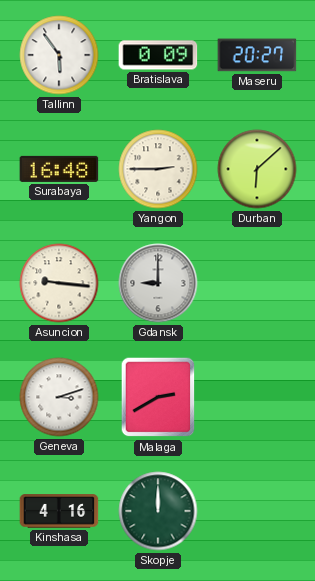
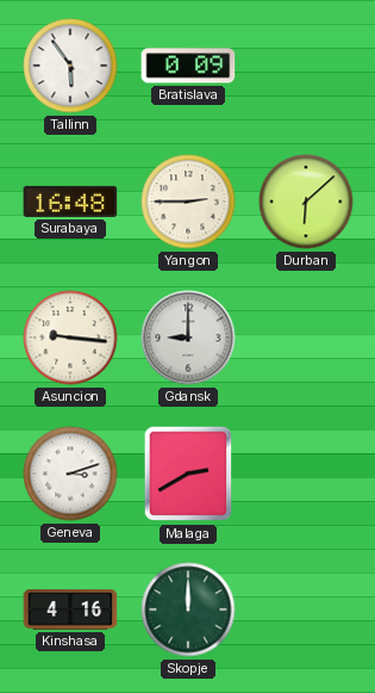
Maseru: 20:27 -> none (257, 55)
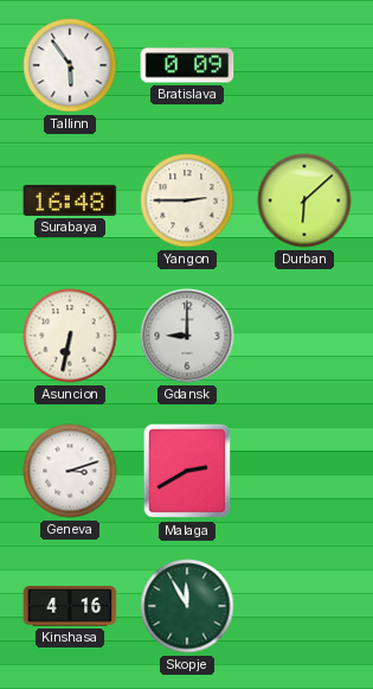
Asuncion: 9:16 -> 6:32 (70, 336)
Skopje: 12:00 -> 11:55 (187, 606)
